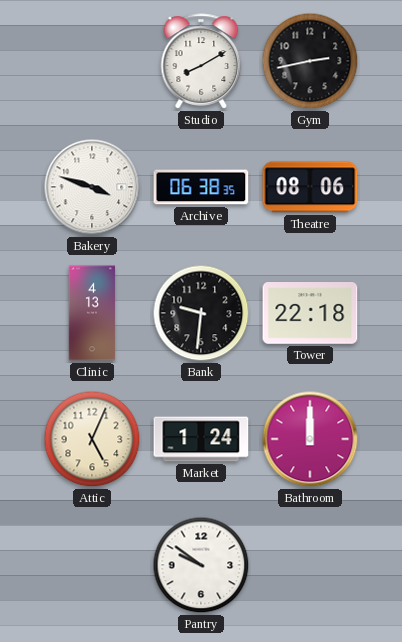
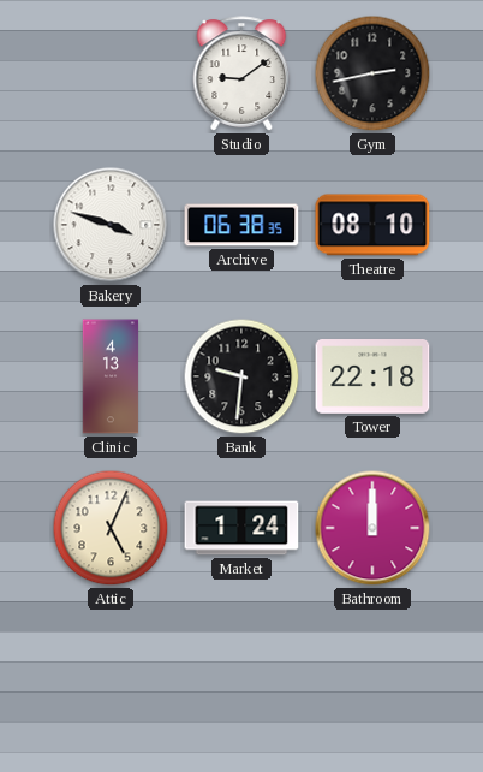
Studio: 8:10 -> 9:09 (241, 73)
Theatre: 08:06 -> 08:10 (372, 225)
Pantry: 9:51 -> none (201, 565)
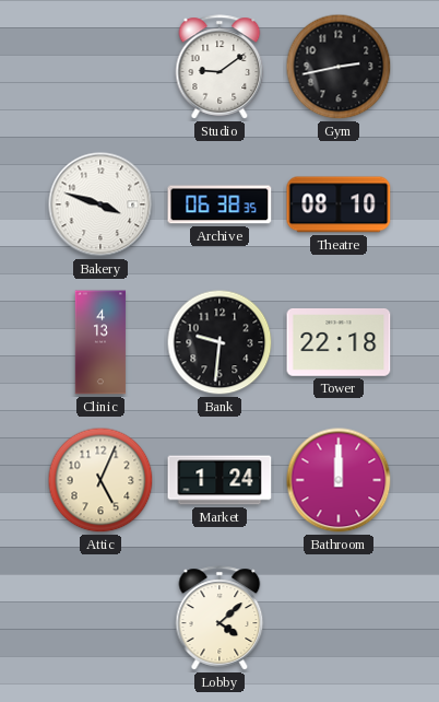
Lobby: none -> 4:08 (220, 618)
